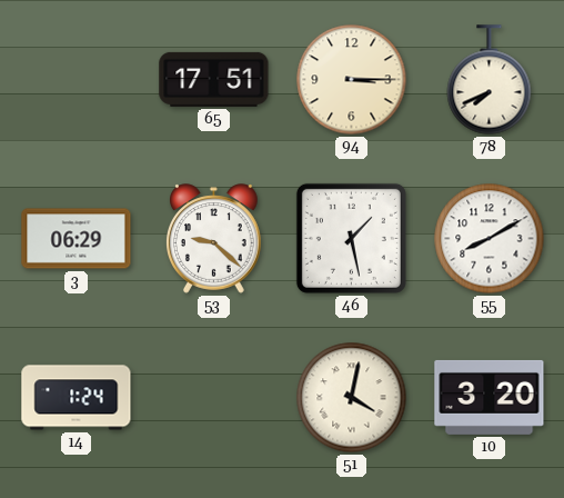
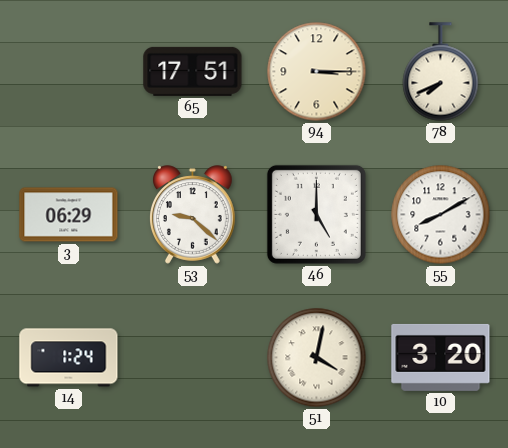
46: 1:28 -> 5:00 (316, 214)
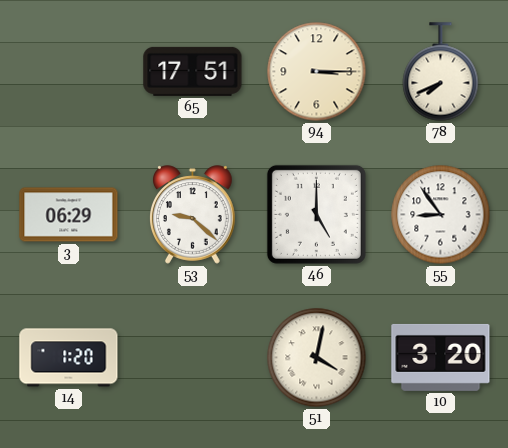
55: 8:10 -> 8:54 (441, 215)
14: 1:24 -> 1:20 (69, 358)
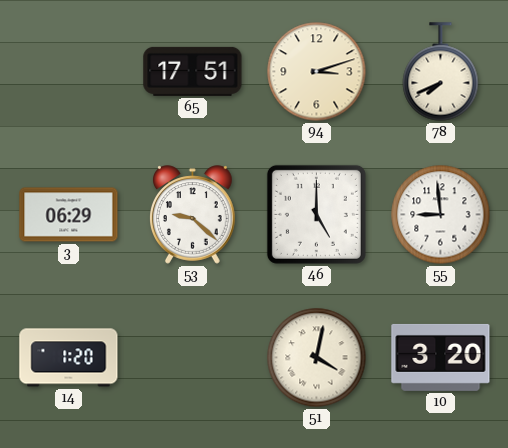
94: 3:15 -> 3:12 (317, 72)
55: 8:54 -> 8:59 (441, 215)
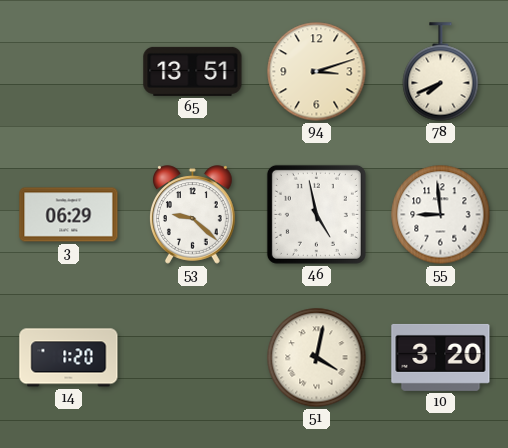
65: 17:51 -> 13:51 (193, 71)
46: 5:00 -> 4:58 (316, 214)
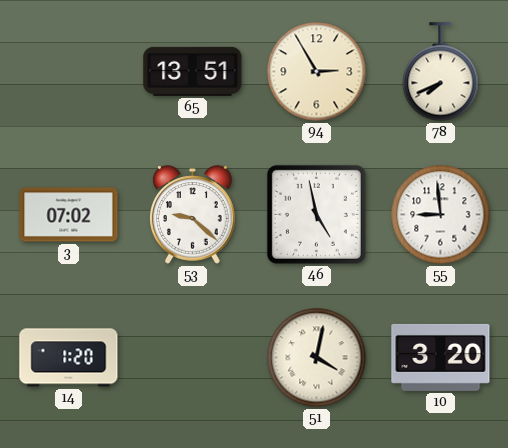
94: 3:12 -> 2:55 (317, 72)
3: 06:29 -> 07:02 (69, 215)
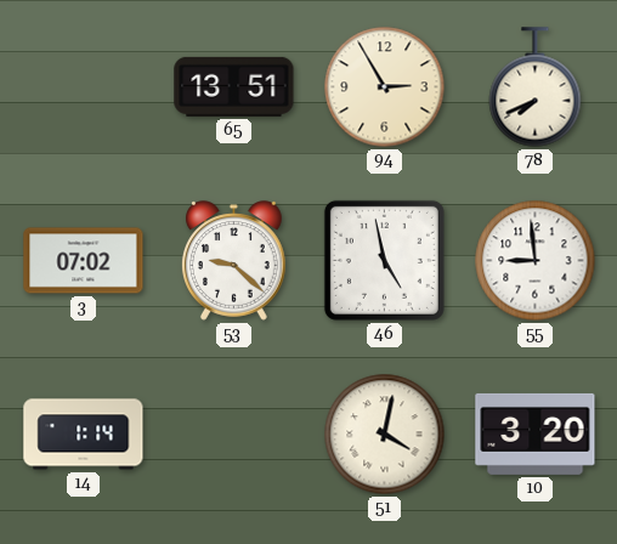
14: 1:20 -> 1:14 (84, 435)
